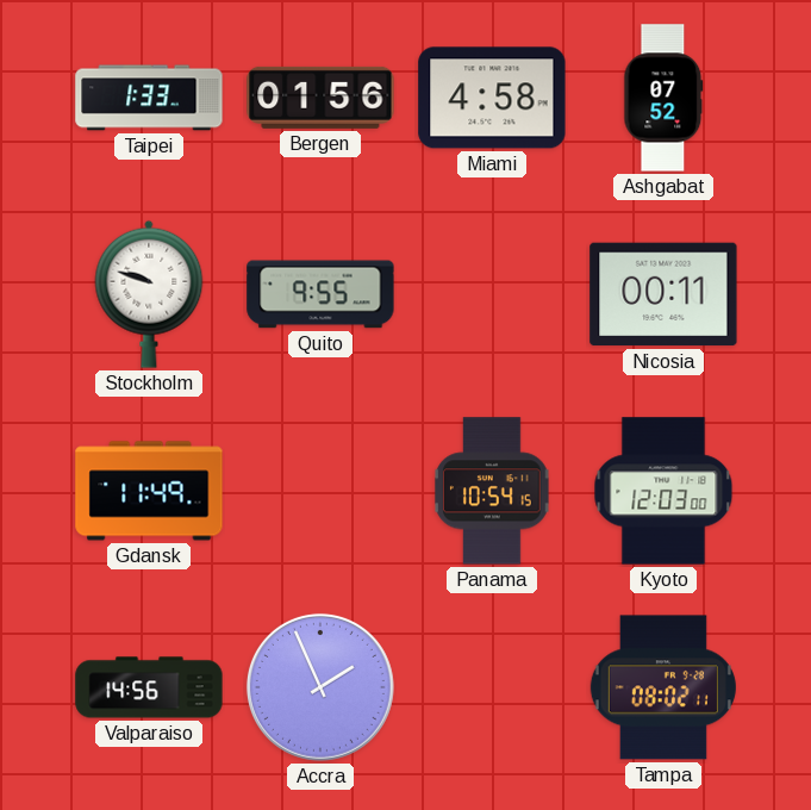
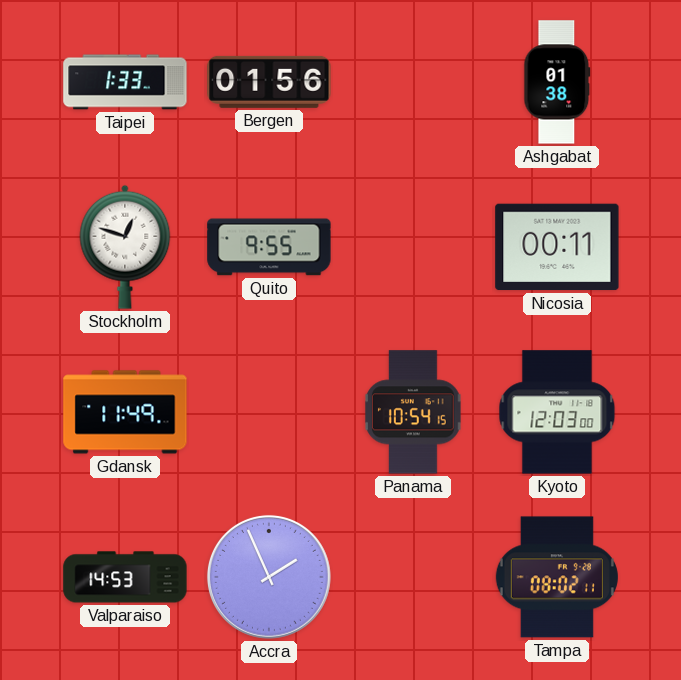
Miami: 4:58 -> none (492, 98)
Ashgabat: 07:52 -> 01:38 (557, 82)
Stockholm: 9:48 -> 12:48 (125, 247)
Valparaiso: 14:56 -> 14:53 (125, 577)
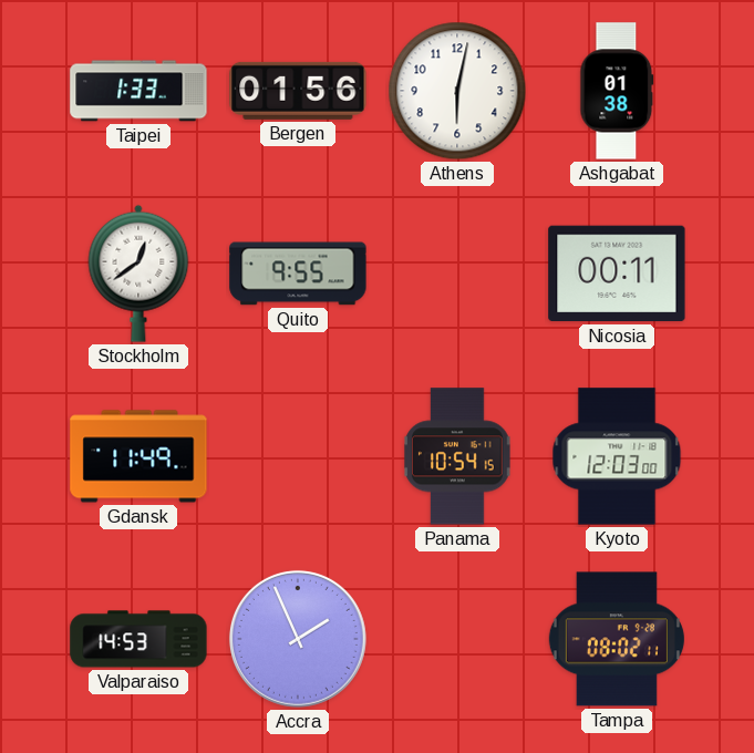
Athens: none -> 6:02 (457, 91)
Stockholm: 12:48 -> 12:39 (138, 274)
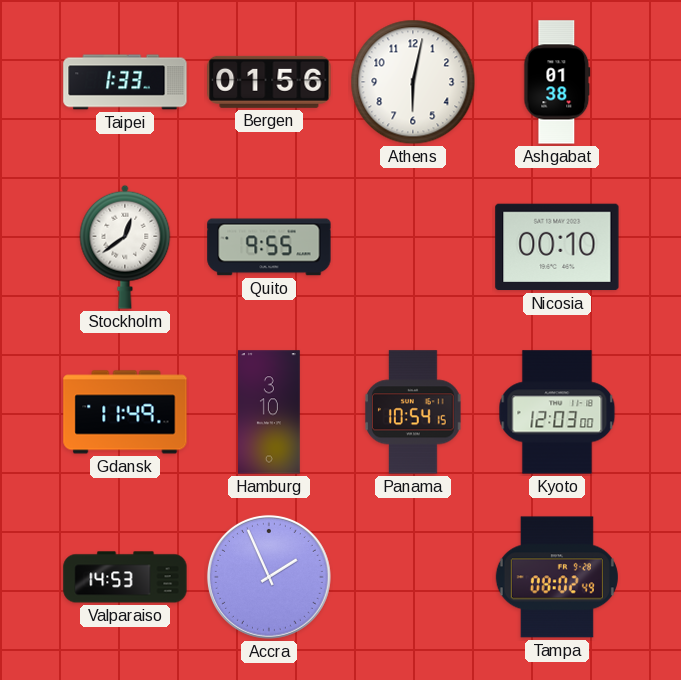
Nicosia: 00:11 -> 00:10 (557, 247)
Hamburg: none -> 3:10 (270, 412)
Tampa: 08:02:11 -> 08:02:49 (557, 577)
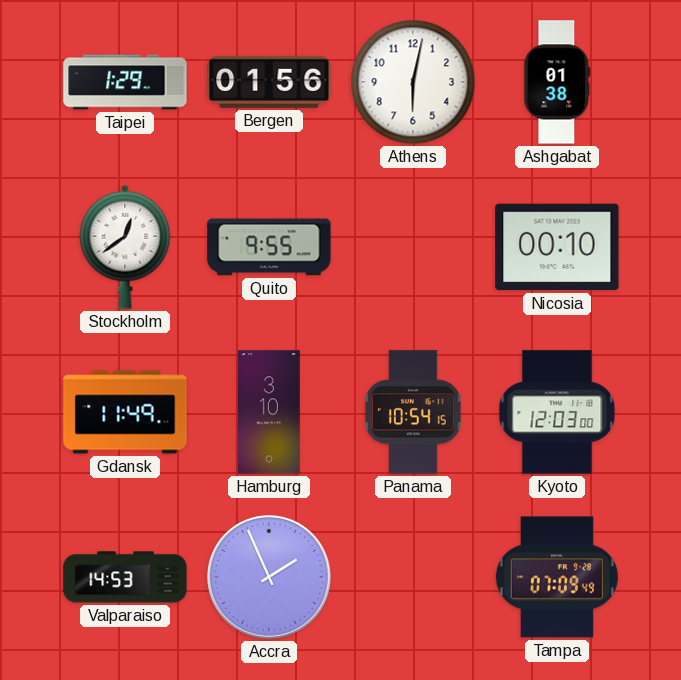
Taipei: 1:33 -> 1:29 (125, 82)
Tampa: 08:02 -> 07:09 (557, 577)
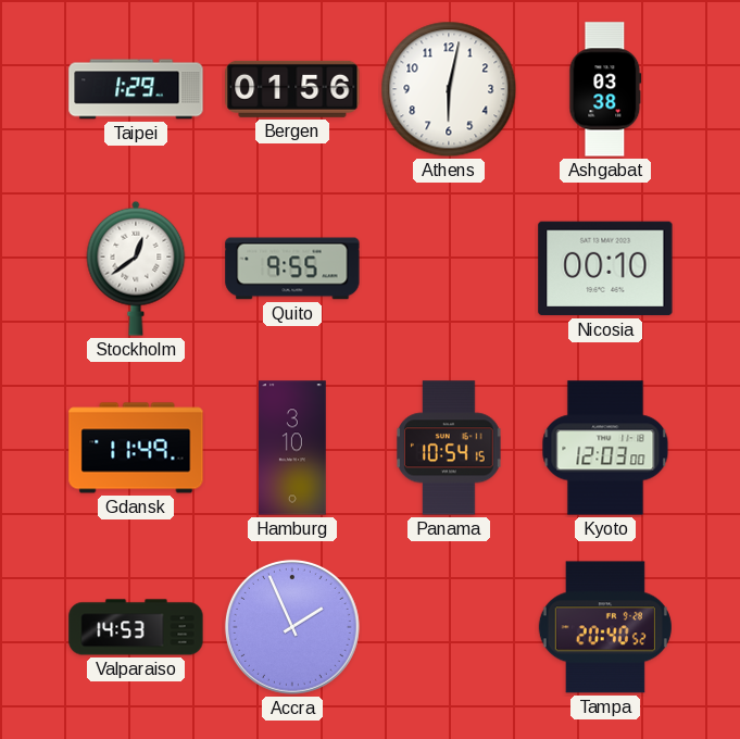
Ashgabat: 01:38 -> 03:38 (605, 89)
Tampa: 07:09 -> 20:40 (605, 627)
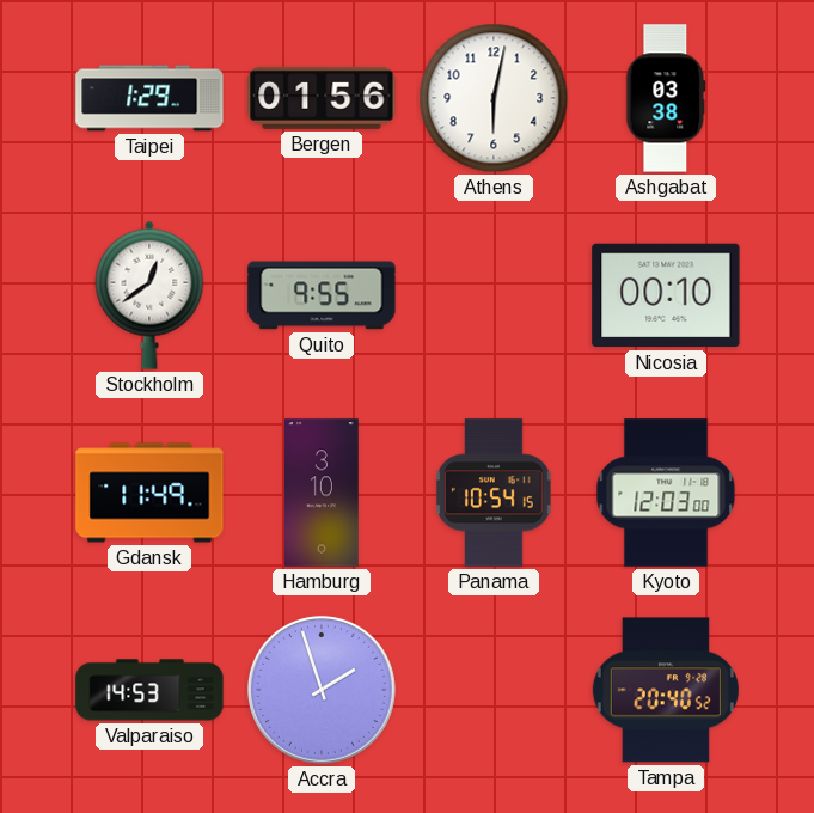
Accra: 1:56 -> 1:57 (322, 690)
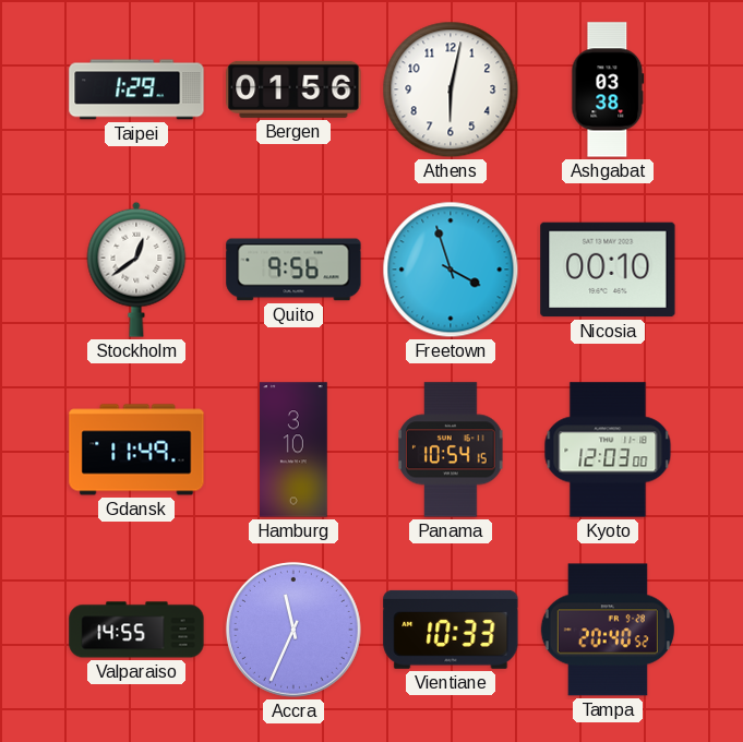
Quito: 9:55 -> 9:56 (293, 270)
Freetown: none -> 3:57 (451, 270)
Valparaiso: 14:53 -> 14:55 (136, 630)
Accra: 1:57 -> 11:34 (293, 630)
Vientiane: none -> 10:33 (451, 630)
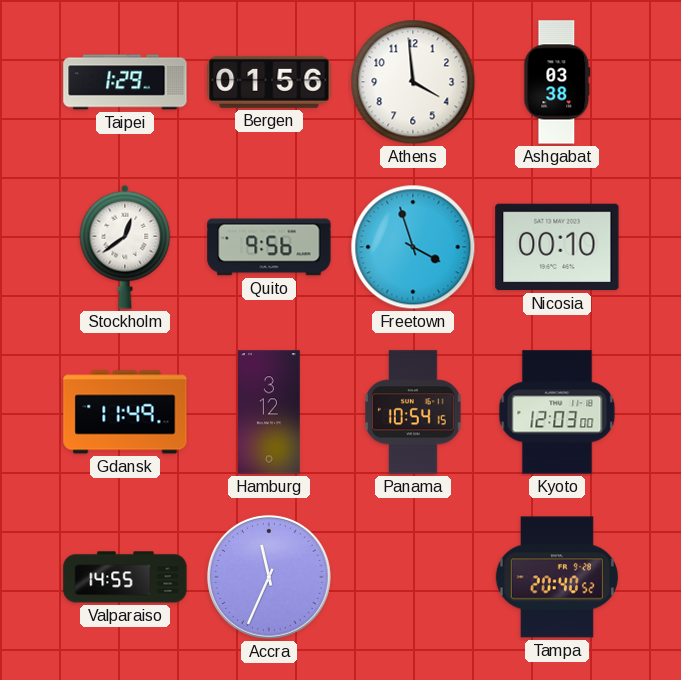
Athens: 6:02 -> 3:59 (413, 82)
Hamburg: 3:10 -> 3:12 (270, 412)
Vientiane: 10:33 -> none (451, 630)
